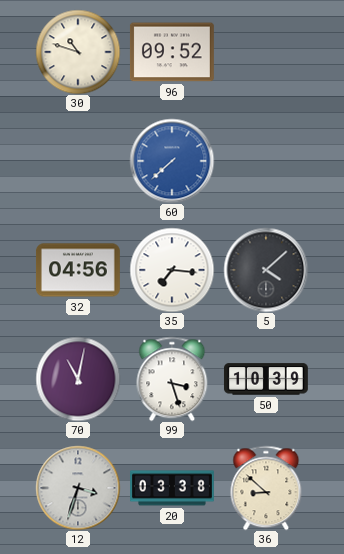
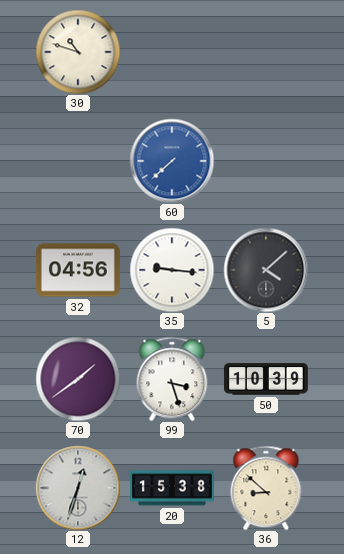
96: 09:52 -> none (172, 52)
35: 7:16 -> 9:16 (172, 270)
70: 11:02 -> 1:39 (78, 379)
12: 3:33 -> 12:33 (78, 488)
20: 03:38 -> 15:38 (173, 488)
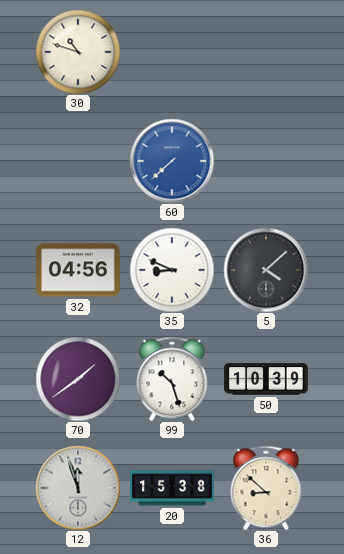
35: 9:16 -> 8:49 (172, 270)
99: 3:27 -> 10:27 (172, 379)
12: 12:33 -> 11:57 (78, 488)
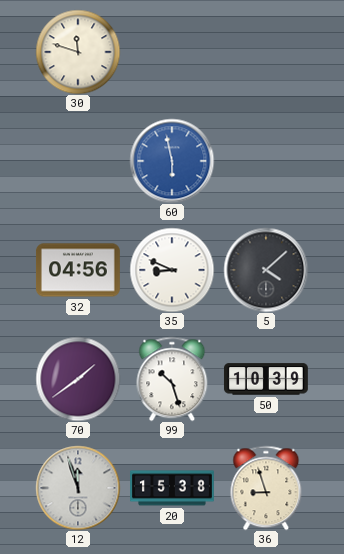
30: 10:48 -> 11:48 (78, 52)
60: 7:38 -> 5:58 (172, 161)
36: 8:52 -> 8:57 (266, 488)
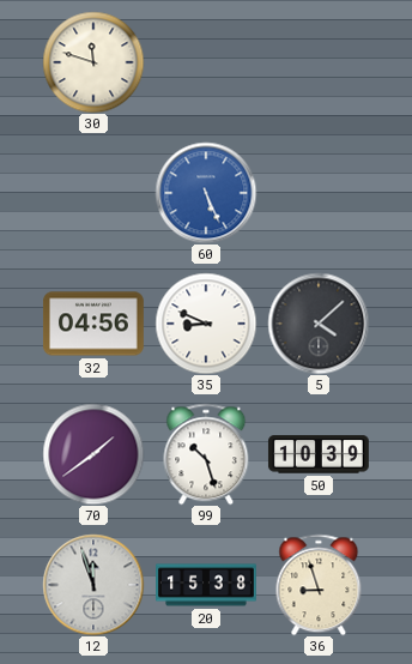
60: 5:58 -> 5:26 (206, 193)
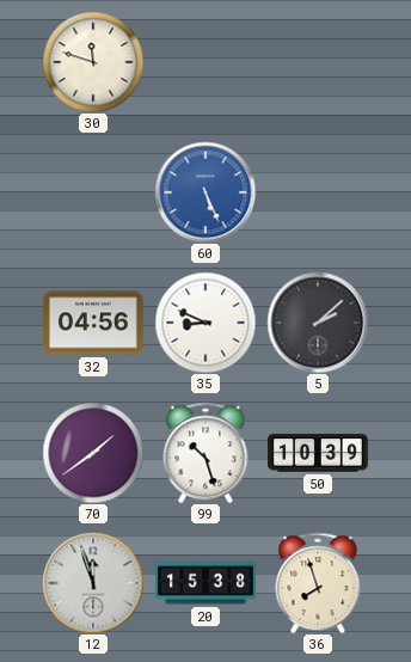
5: 4:08 -> 2:08 (318, 323)
36: 8:57 -> 7:57 (318, 583)
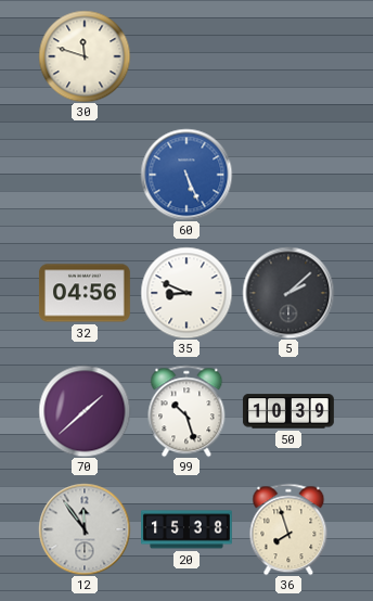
70: 1:39 -> 1:38 (85, 411)
12: 11:57 -> 11:54 (85, 529)
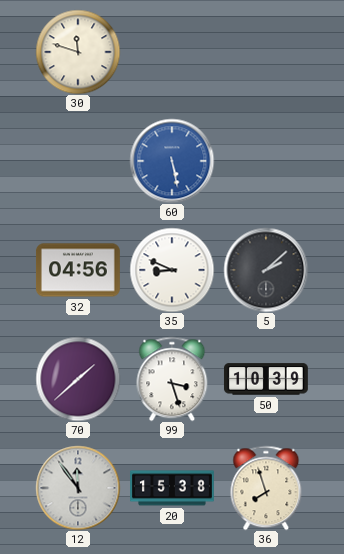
60: 5:26 -> 5:28 (172, 161)
99: 10:27 -> 3:27 (172, 379)
